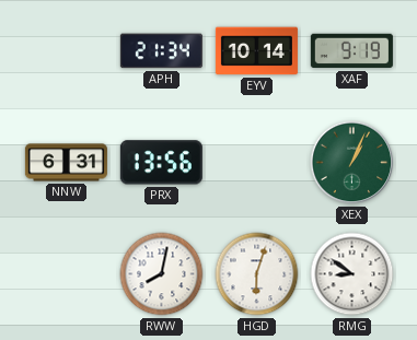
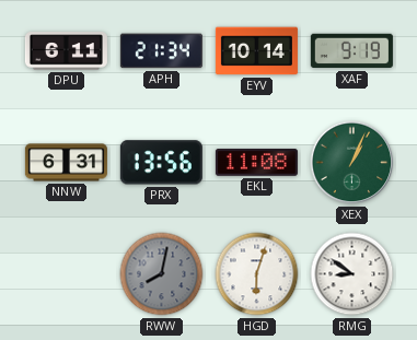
DPU: none -> 6:11 (66, 51)
EKL: none -> 11:08 (256, 163)
RWW dial: white -> grey (162, 274)
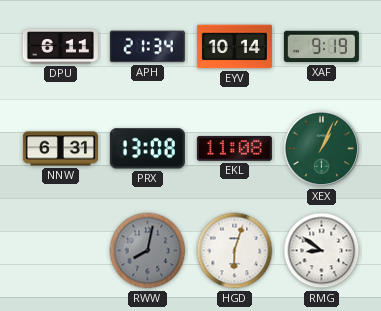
PRX: 13:56 -> 13:08 (147, 149)
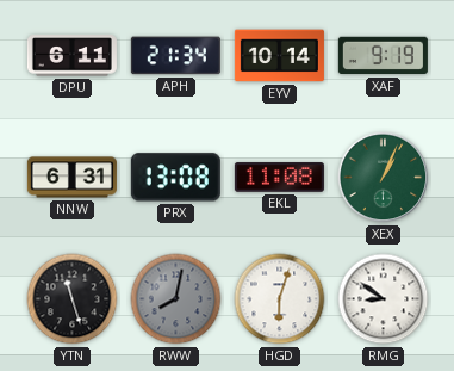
YTN: none -> 11:27 (73, 299)
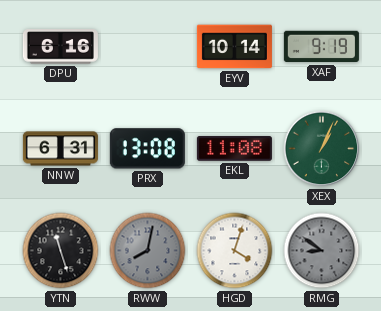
DPU: 6:11 -> 6:16 (60, 47)
APH: 21:34 -> none (175, 56)
HGD: 6:03 -> 4:03 (235, 251)
RMG dial: white -> grey (322, 251)
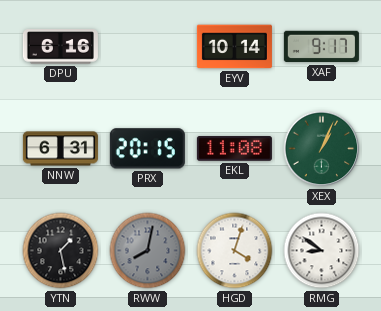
XAF: 9:19 -> 9:17 (321, 47)
PRX: 13:08 -> 20:15 (147, 149)
YTN: 11:27 -> 1:28 (61, 251)
RMG dial: grey -> white (322, 251)
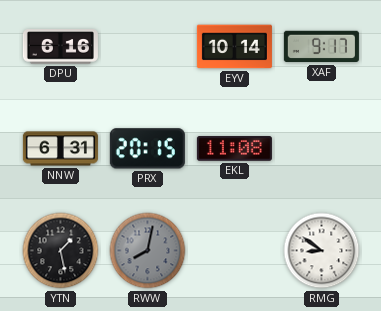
XEX: 1:04 -> none (322, 149)
HGD: 4:03 -> none (235, 251)
